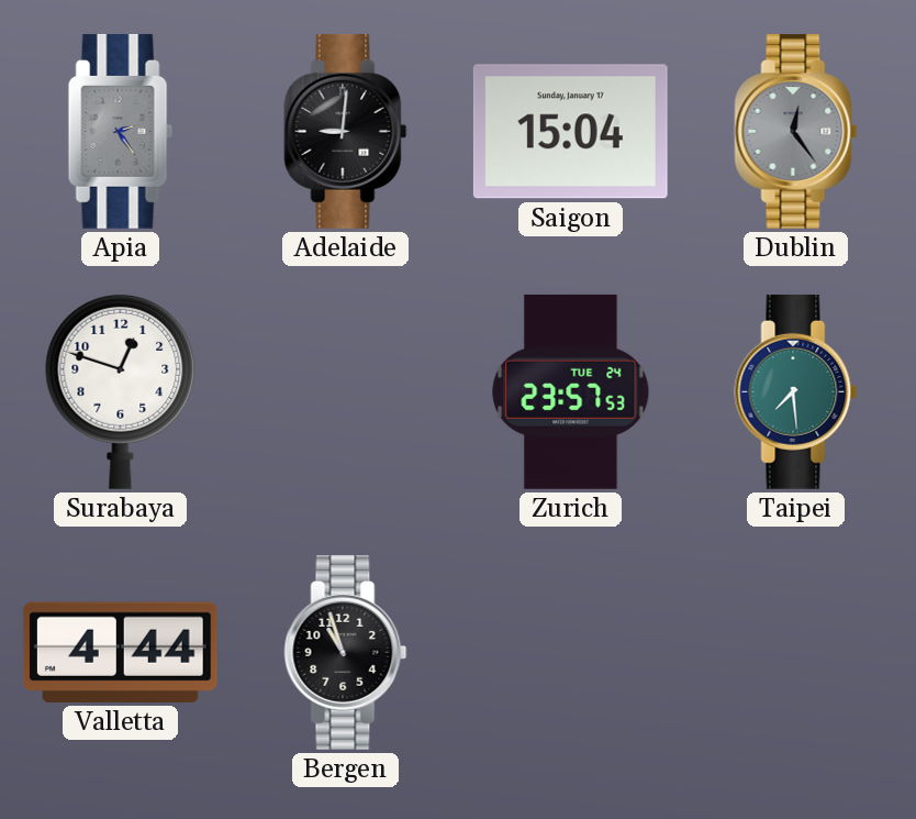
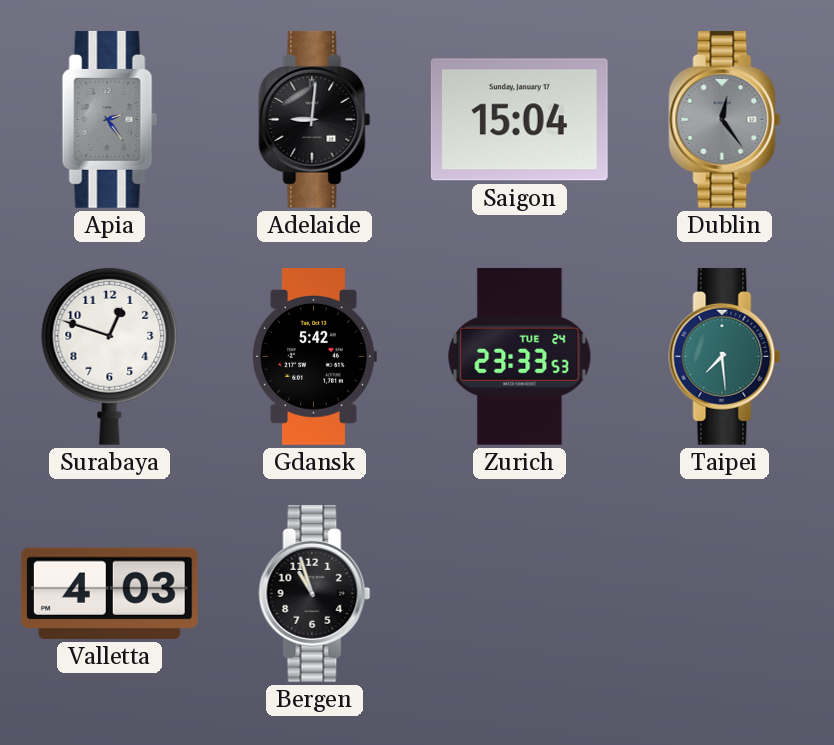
Gdansk: none -> 5:42 (314, 356)
Zurich: 23:57 -> 23:33 (520, 356)
Valletta: 4:44 -> 4:03 (109, 593)
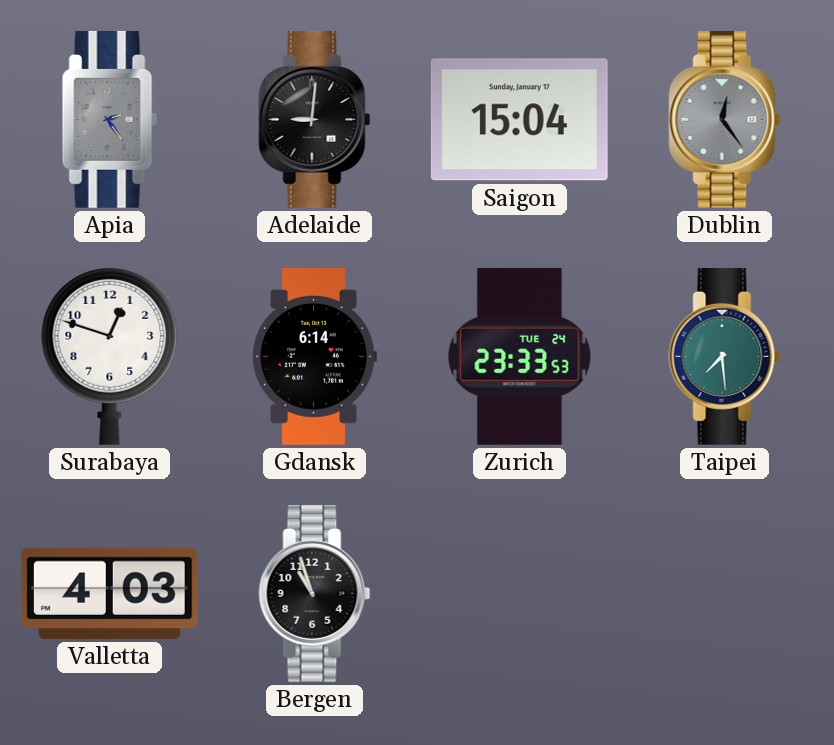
Gdansk: 5:42 -> 6:14 (314, 356)
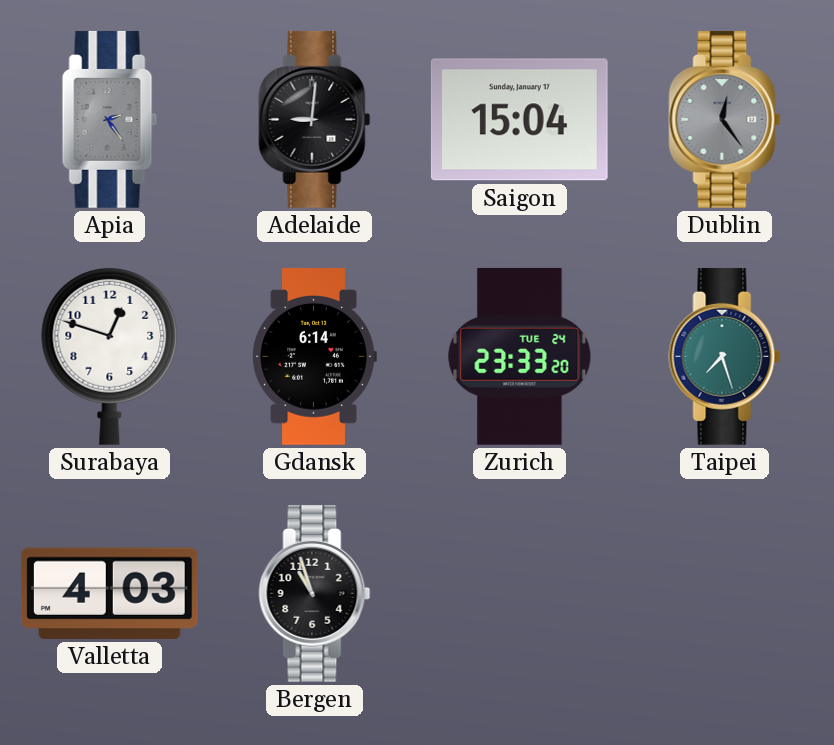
Zurich: 23:33:53 -> 23:33:20 (520, 356)
Taipei: 7:29 -> 7:27 (725, 356)
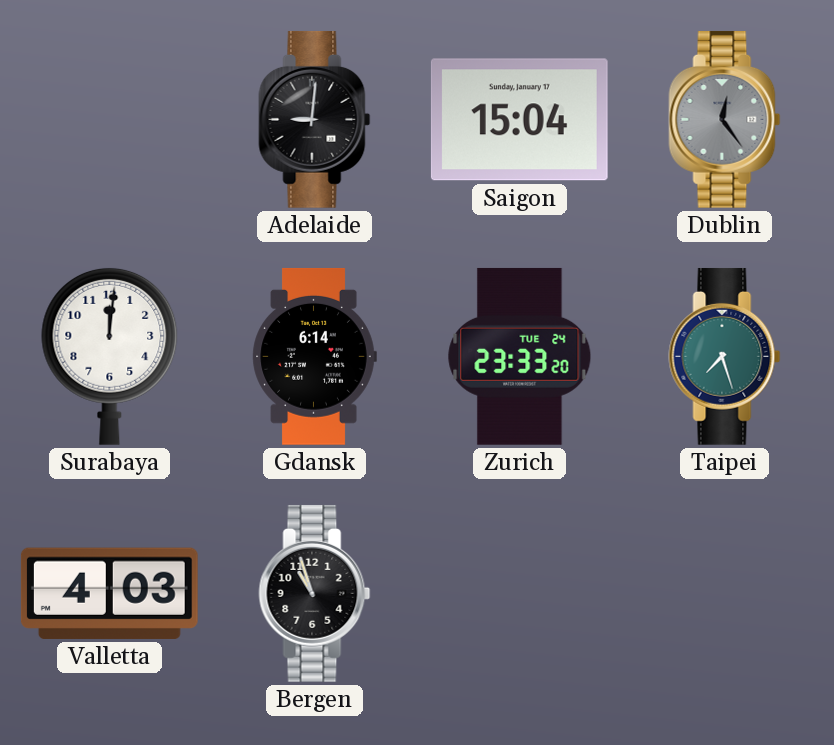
Apia: 2:24 -> none (109, 119)
Surabaya: 12:48 -> 12:01 (110, 356)
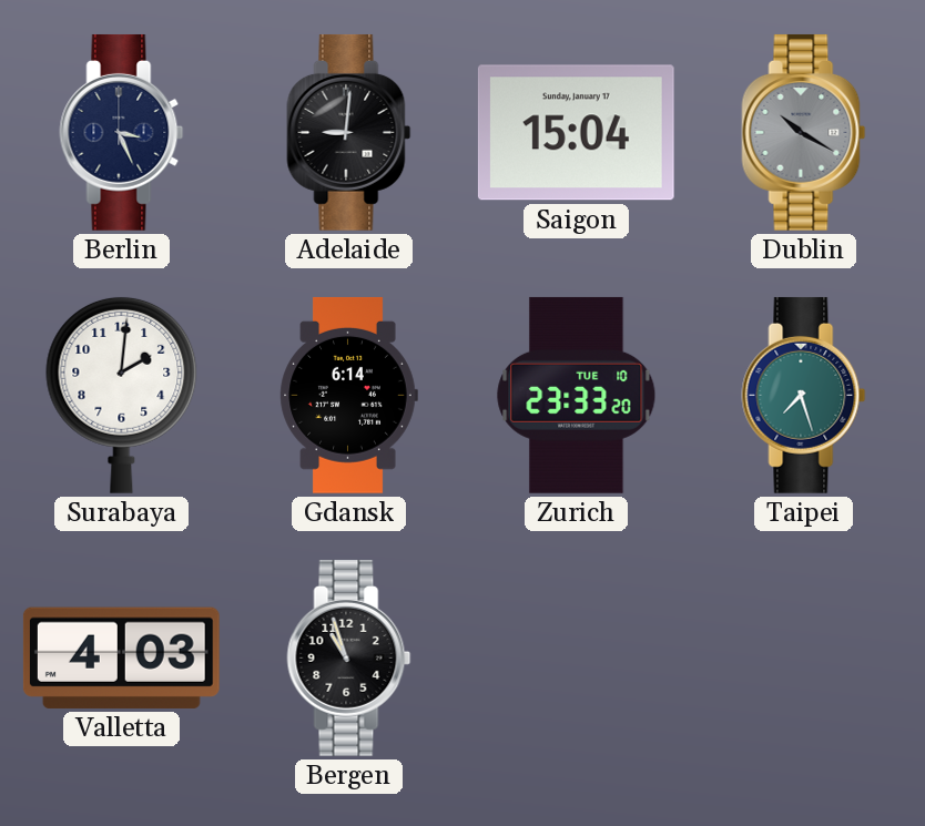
Berlin: none -> 3:26 (122, 132)
Dublin: 12:24 -> 10:20 (804, 132)
Surabaya: 12:01 -> 2:01 (122, 395)
Zurich date: TUE 24 -> TUE 10 (577, 395)
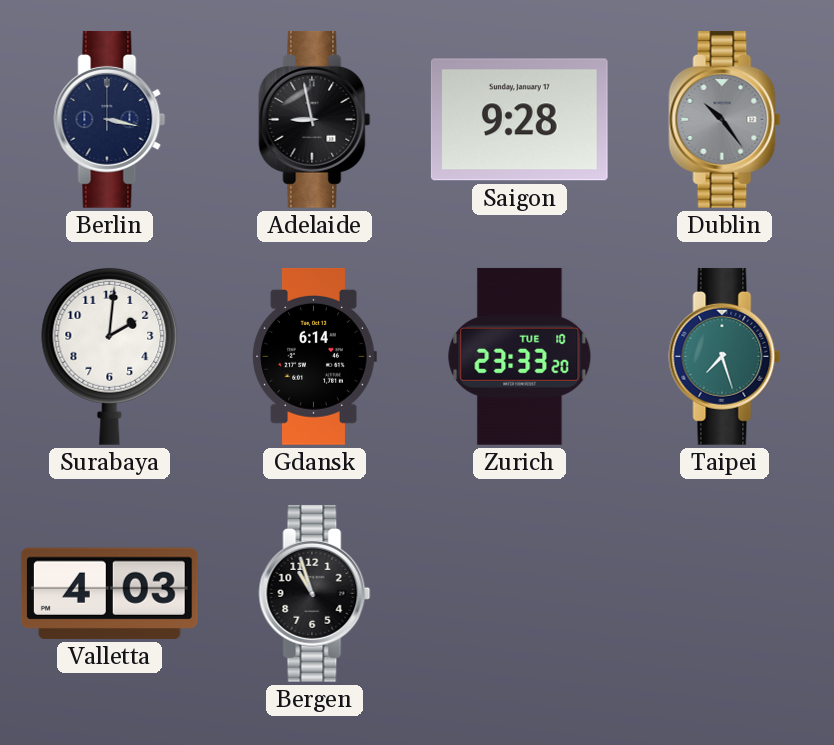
Berlin: 3:26 -> 3:17 (110, 119)
Adelaide: 9:01 -> 8:58 (315, 119)
Saigon: 15:04 -> 9:28 (519, 120)
Dublin: 10:20 -> 10:24 (725, 119)
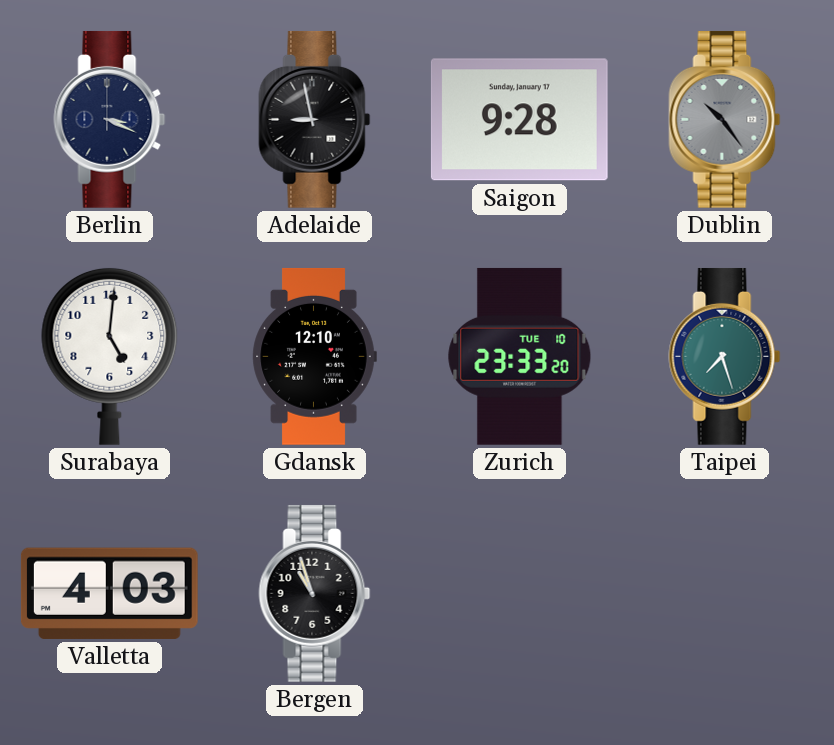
Berlin: 3:17 -> 3:19 (110, 119)
Surabaya: 2:01 -> 5:01 (110, 356)
Gdansk: 6:14 -> 12:10 (314, 356)
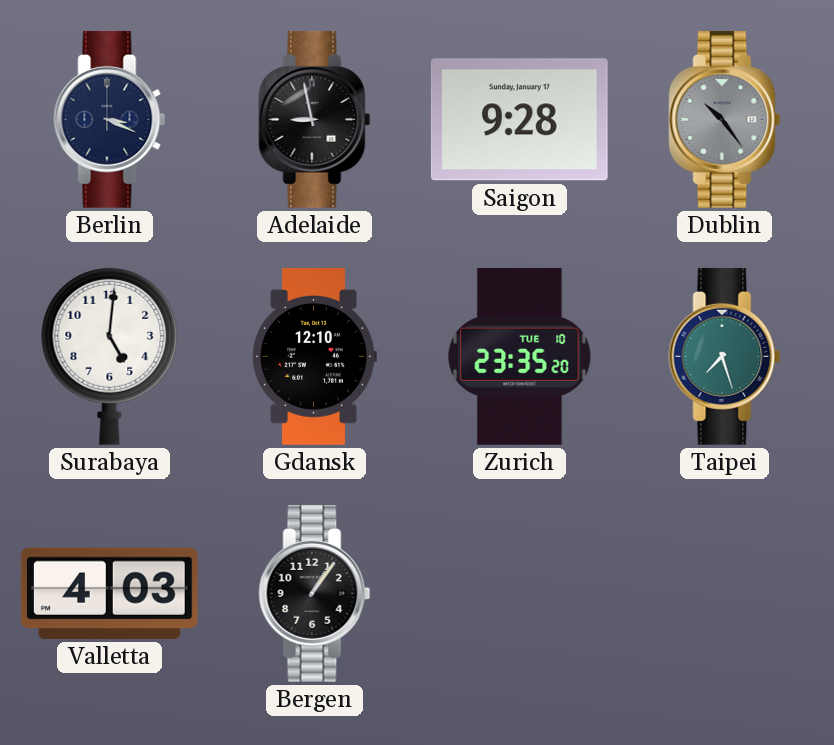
Zurich: 23:33 -> 23:35 (520, 356)
Bergen: 10:57 -> 1:06 (315, 593)
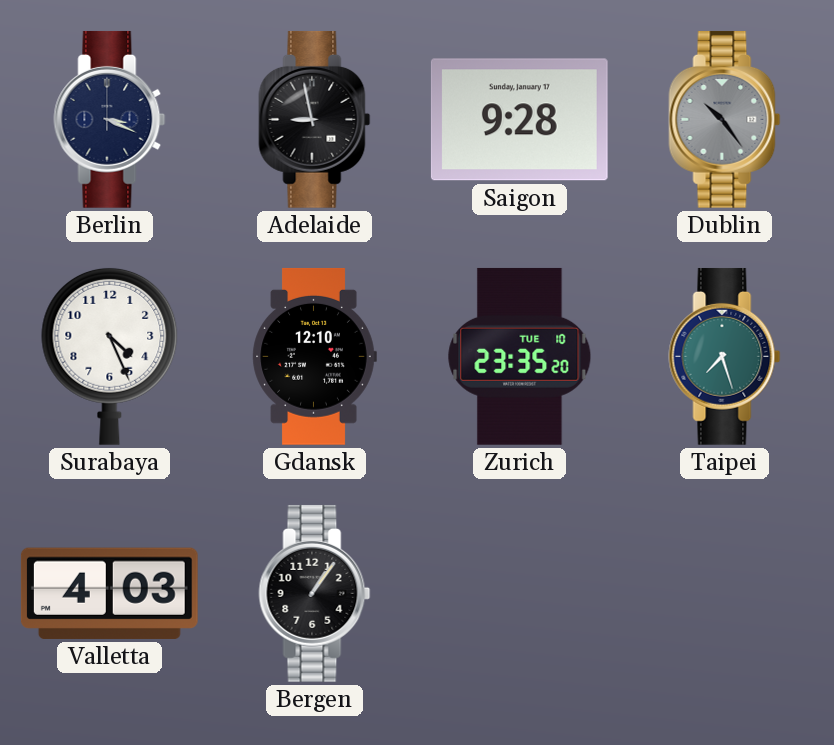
Surabaya: 5:01 -> 4:26 (110, 356)
